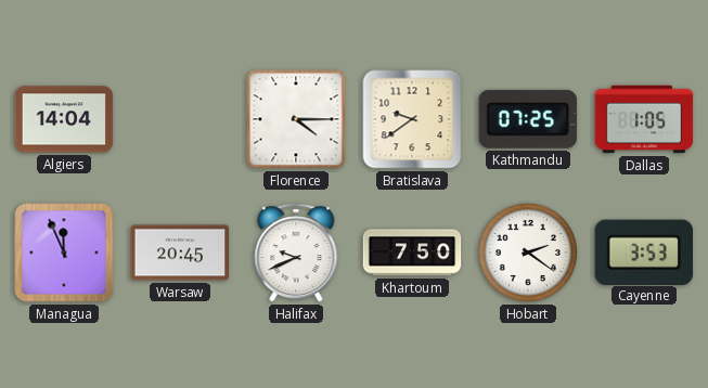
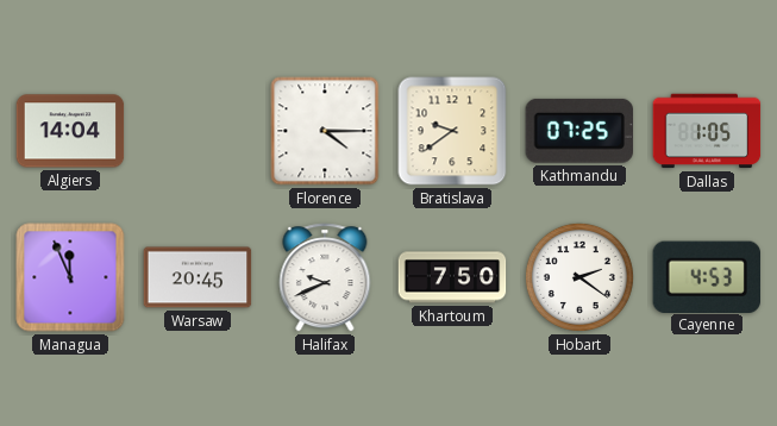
Cayenne: 3:53 -> 4:53 (706, 276)
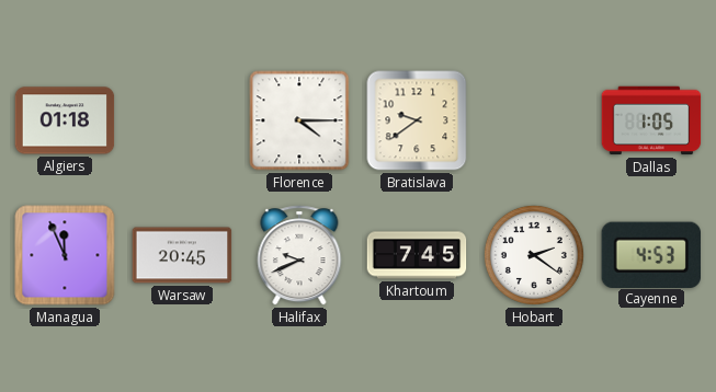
Algiers: 14:04 -> 01:18 (65, 120)
Kathmandu: 07:25 -> none (578, 131)
Khartoum: 7:50 -> 7:45 (417, 255)
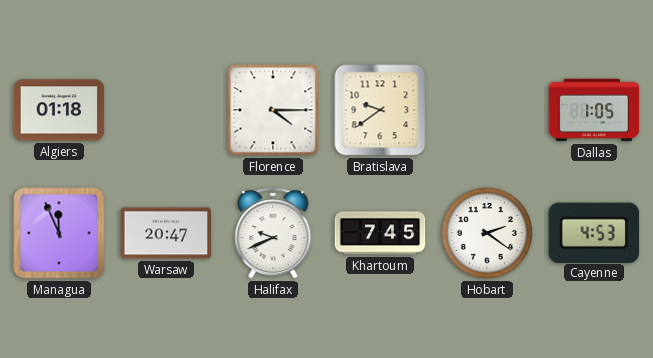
Warsaw: 20:45 -> 20:47 (166, 233)
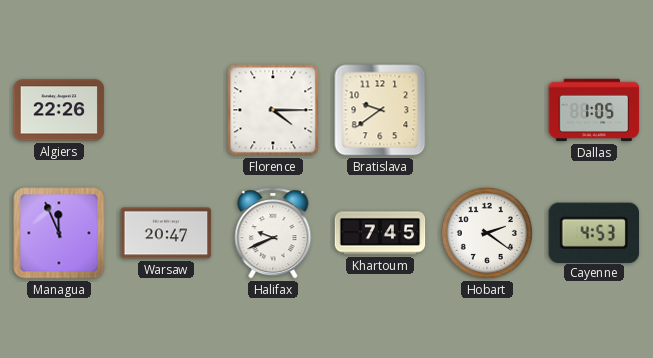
Algiers: 01:18 -> 22:26 (59, 110)
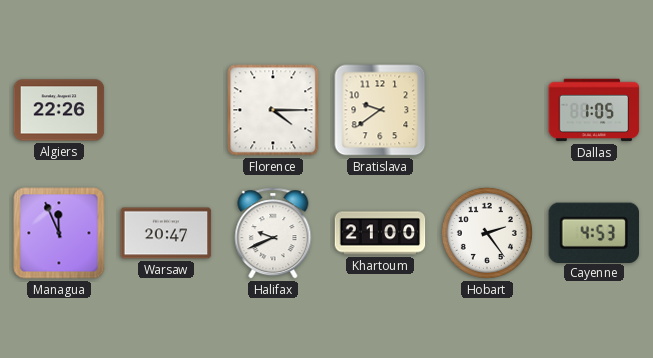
Khartoum: 7:45 -> 21:00 (380, 233)
Hobart: 2:21 -> 2:24 (487, 233)
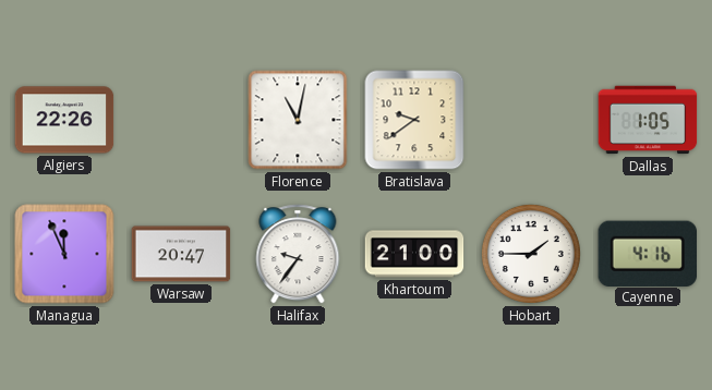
Florence: 4:15 -> 11:02 (298, 120)
Halifax: 9:41 -> 9:36 (298, 254)
Hobart: 2:24 -> 1:45 (531, 254)
Cayenne: 4:53 -> 4:16 (647, 253)
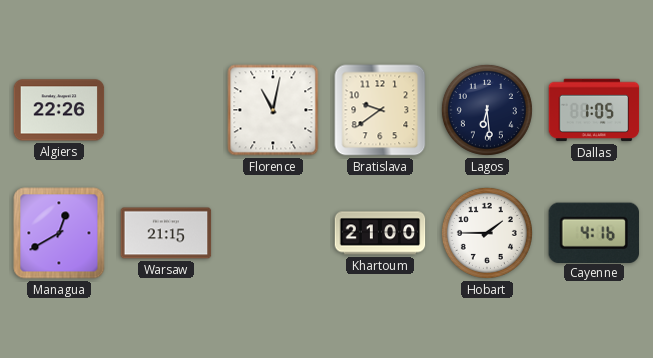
Lagos: none -> 6:29 (487, 110)
Managua: 11:56 -> 12:40 (59, 233)
Warsaw: 20:47 -> 21:15 (166, 233)
Halifax: 9:36 -> none (298, 254)
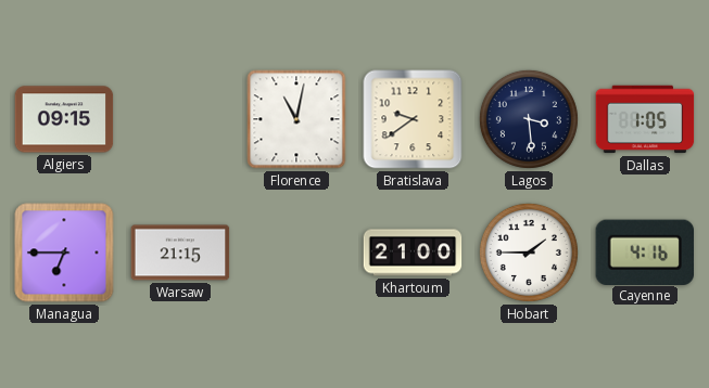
Algiers: 22:26 -> 09:15 (64, 119)
Lagos: 6:29 -> 3:29 (529, 119)
Managua: 12:40 -> 6:45 (64, 253)
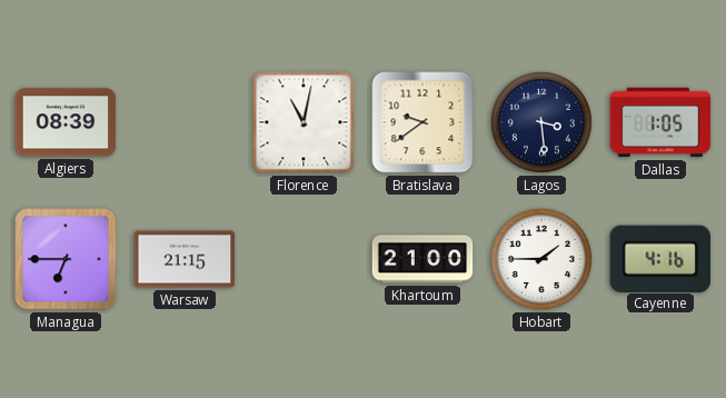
Algiers: 09:15 -> 08:39 (66, 122)
